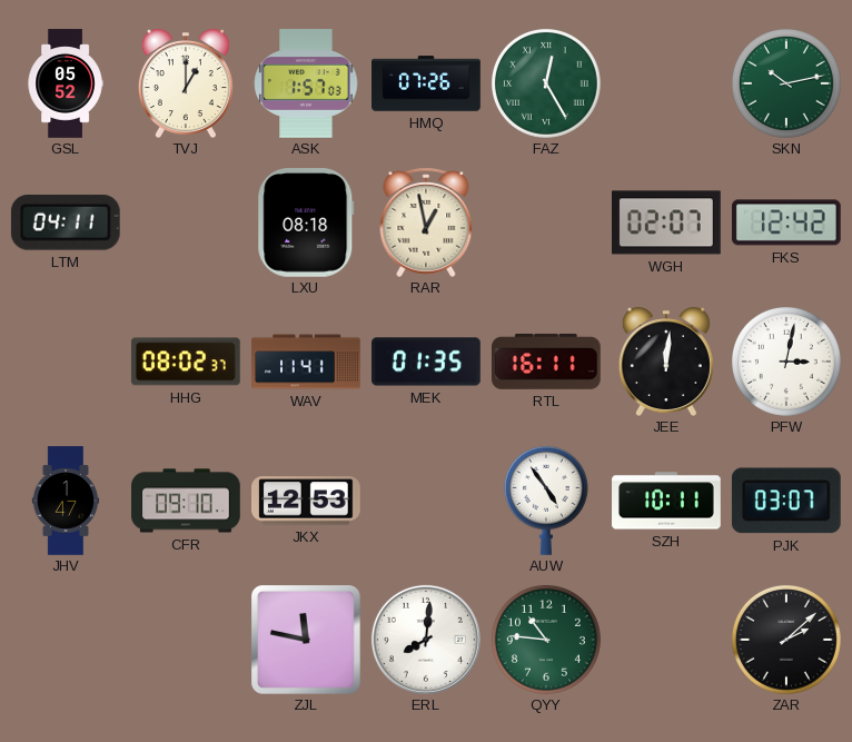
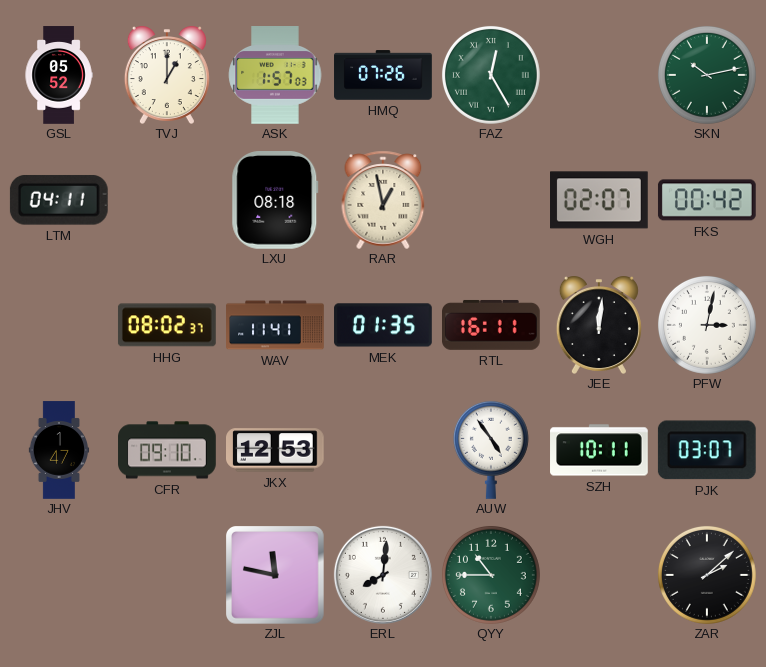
FKS: 12:42 -> 00:42 (707, 200)
QYY: 10:46 -> 10:45 (491, 575)
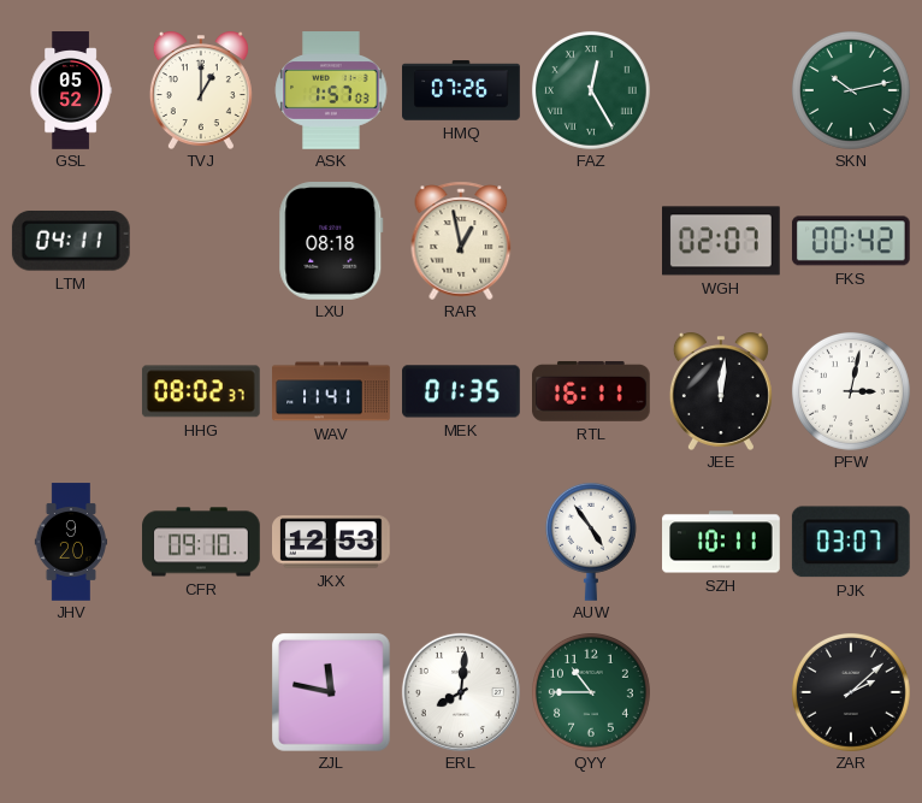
JHV: 1:47 -> 9:20 (71, 542)
